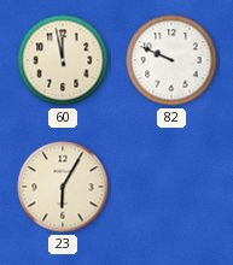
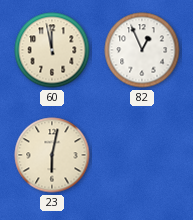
82: 9:49 -> 12:56 (142, 50)
23: 6:05 -> 6:02 (52, 155)
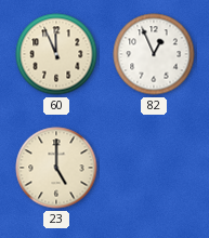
60: 11:58 -> 11:56 (56, 54)
23: 6:02 -> 5:00 (56, 168)
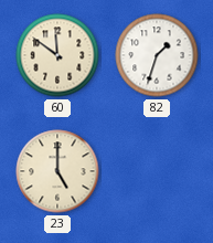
60: 11:56 -> 11:51 (57, 55)
82: 12:56 -> 1:33 (157, 55)
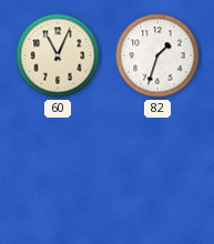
60: 11:51 -> 11:04 (58, 55)
23: 5:00 -> none (57, 171)
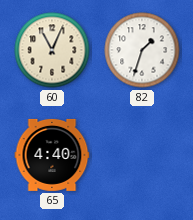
65: none -> 4:40 (52, 155)
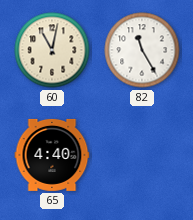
60: 11:04 -> 11:02 (52, 50)
82: 1:33 -> 11:25 (142, 50)
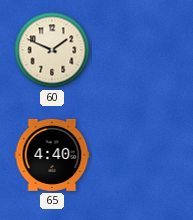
60: 11:02 -> 1:49 (52, 50)
82: 11:25 -> none (142, 50)
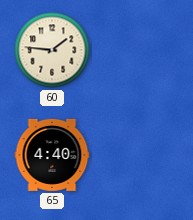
60: 1:49 -> 1:46 (52, 50)
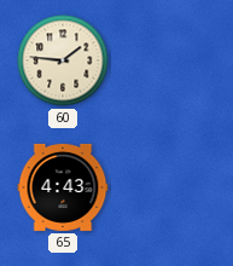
65: 4:40 -> 4:43 (63, 187)
